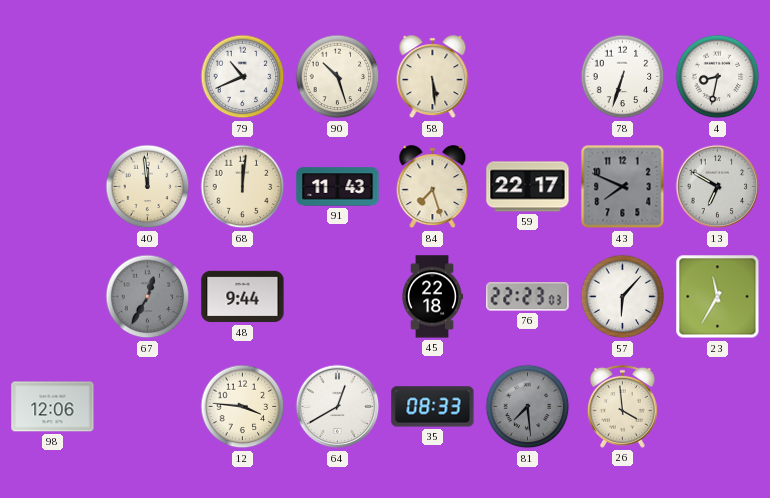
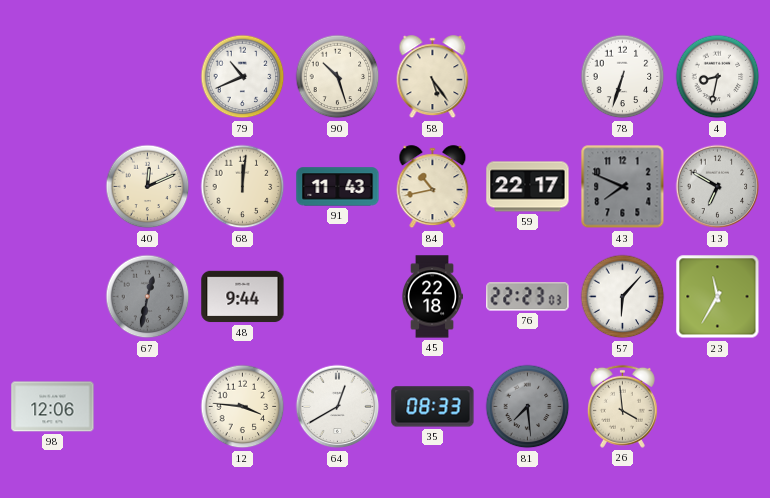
58: 5:29 -> 5:24 (433, 77)
40: 11:59 -> 12:11 (148, 187)
84: 7:27 -> 10:43 (433, 187)
67: 12:35 -> 12:32 (148, 297)
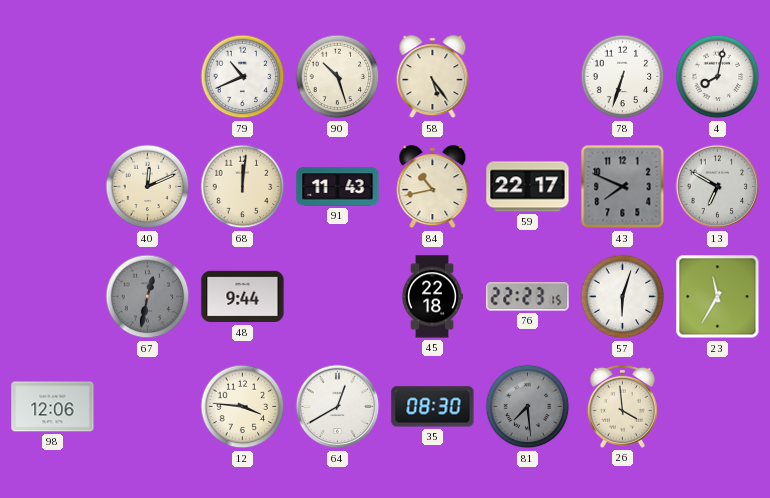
4: 8:32 -> 8:02 (718, 77)
76: 22:23:03 -> 22:23:15 (528, 297)
57: 6:07 -> 6:03 (623, 297)
35: 08:33 -> 08:30 (433, 407)
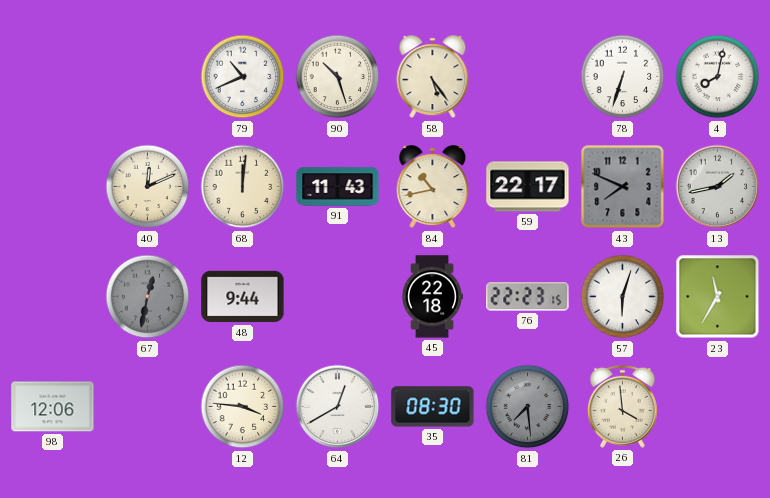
13: 6:50 -> 1:43 (718, 187)
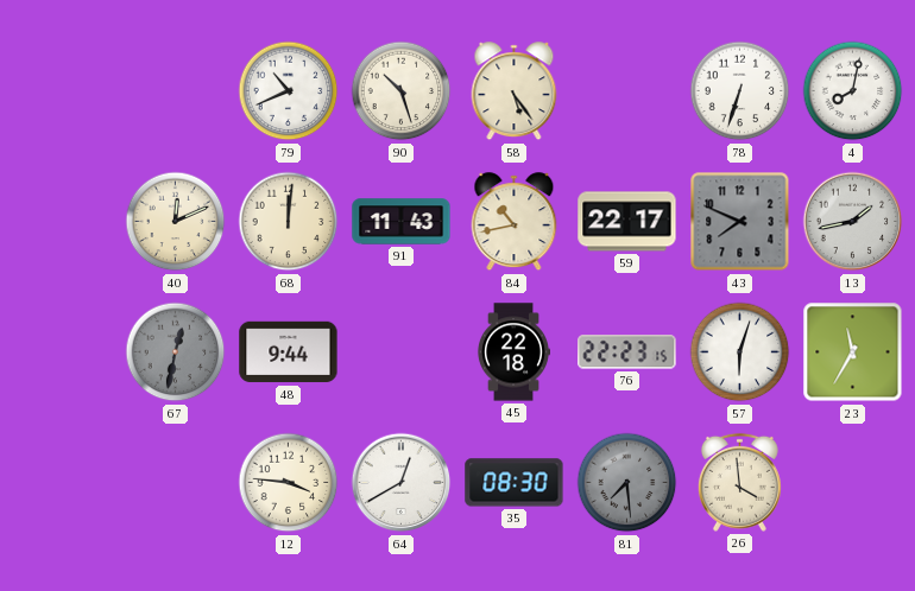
98: 12:06 -> none (53, 407)
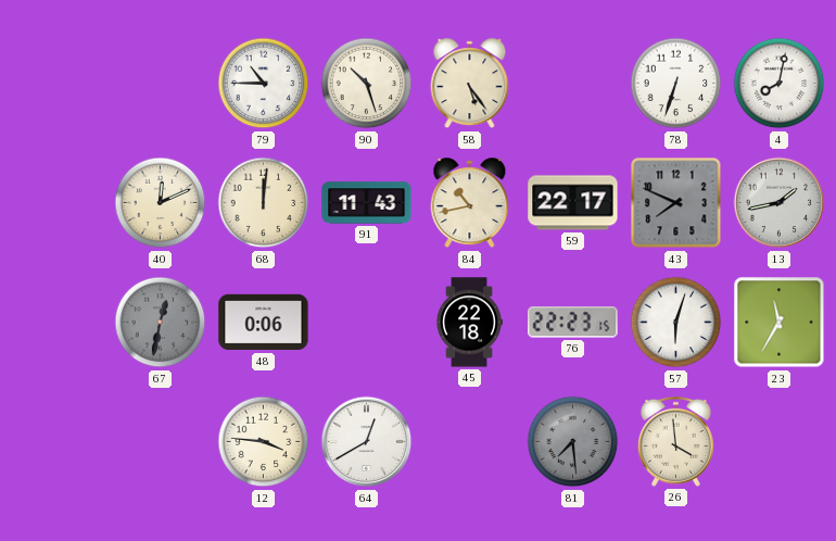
79: 10:41 -> 10:45 (264, 84)
48: 9:44 -> 0:06 (264, 323)
35: 08:30 -> none (515, 483)
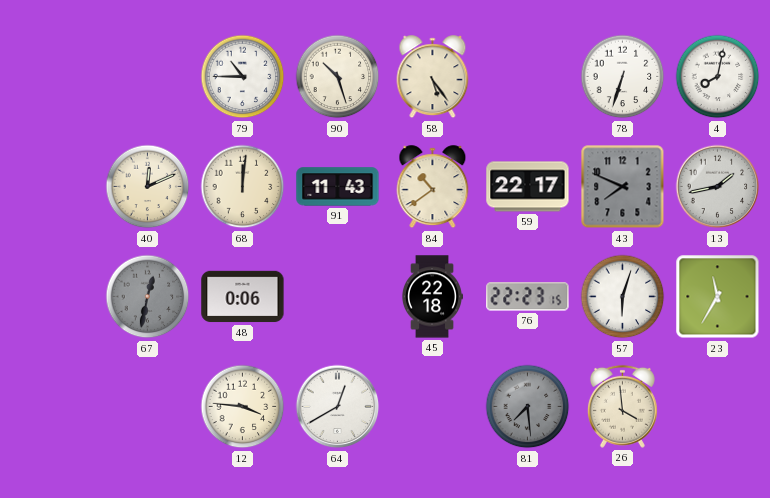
84: 10:43 -> 10:39 (433, 187)
